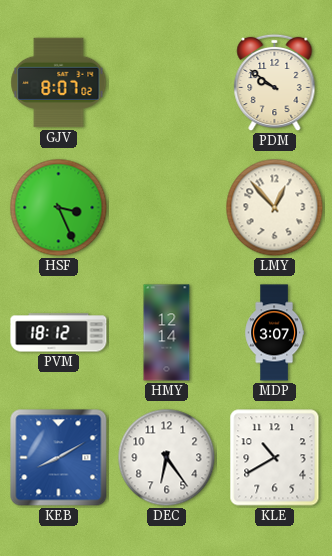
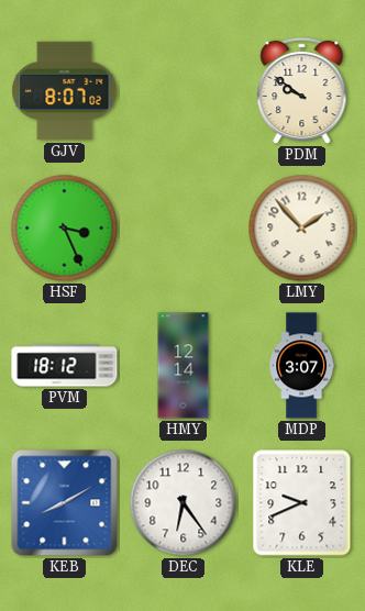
LMY: 12:53 -> 1:53 (302, 229)
KLE: 10:40 -> 9:41 (302, 503)
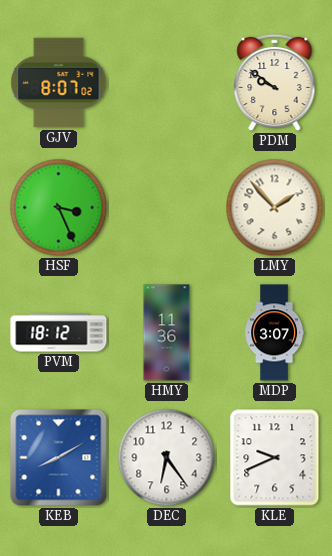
HMY: 12:14 -> 11:36 (167, 333)
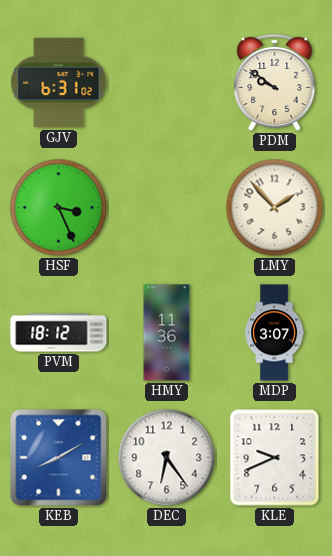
GJV: 8:07 -> 6:31 (59, 83)
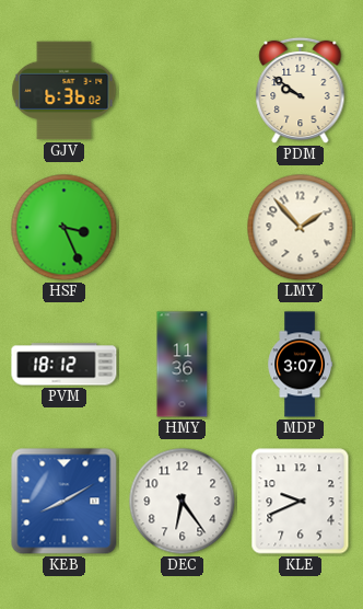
GJV: 6:31 -> 6:36 (65, 91)
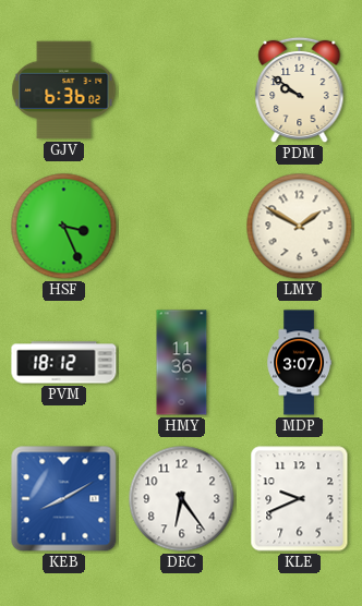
LMY: 1:53 -> 1:50 (300, 227)
